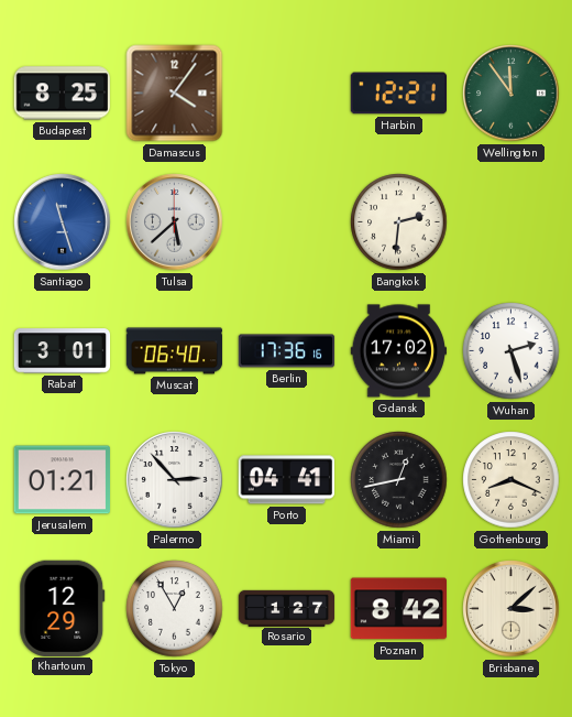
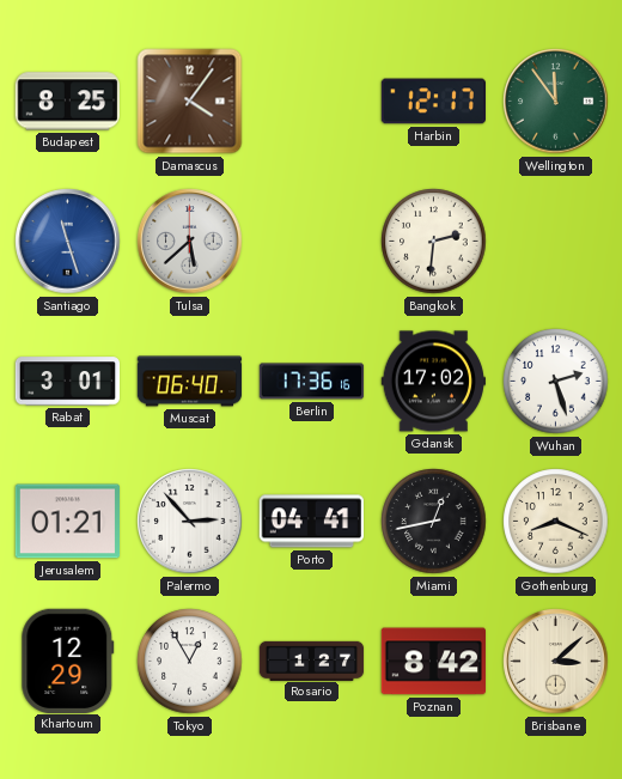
Harbin: 12:21 -> 12:17 (433, 102)
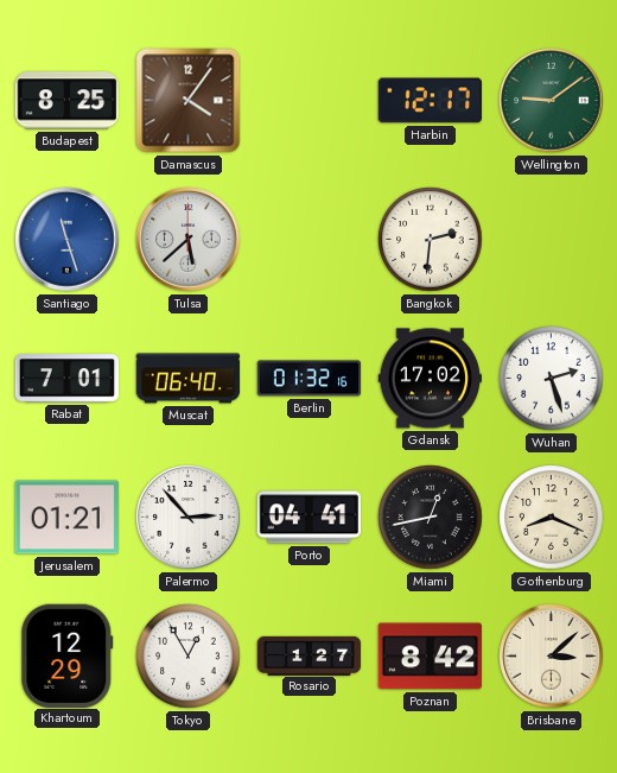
Wellington: 11:54 -> 9:09 (552, 101)
Rabat: 3:01 -> 7:01 (68, 379)
Berlin: 17:36 -> 01:32 (310, 379)
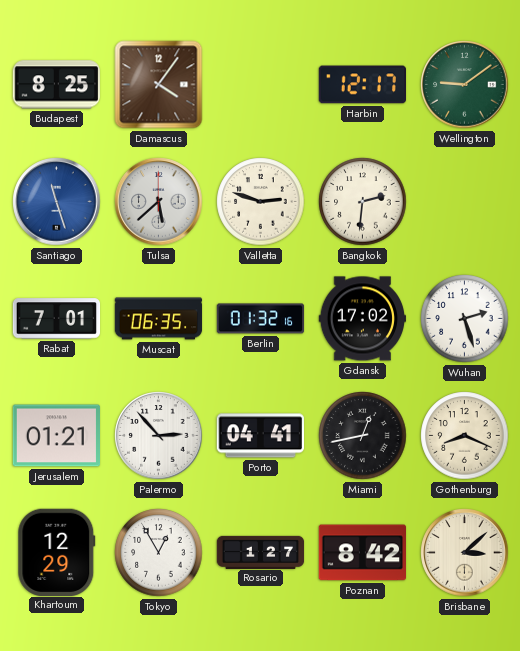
Valletta: none -> 2:48 (261, 202)
Muscat: 06:40 -> 06:35 (159, 319)
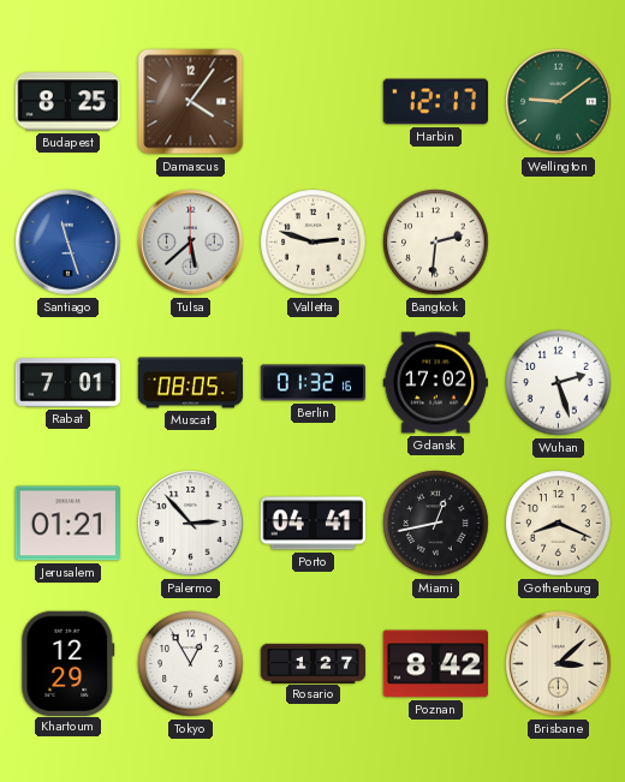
Muscat: 06:35 -> 08:05 (191, 383)
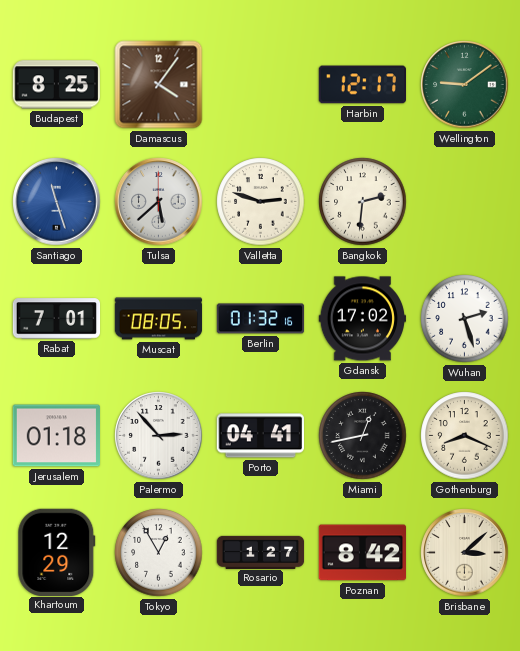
Jerusalem: 01:21 -> 01:18 (56, 436)
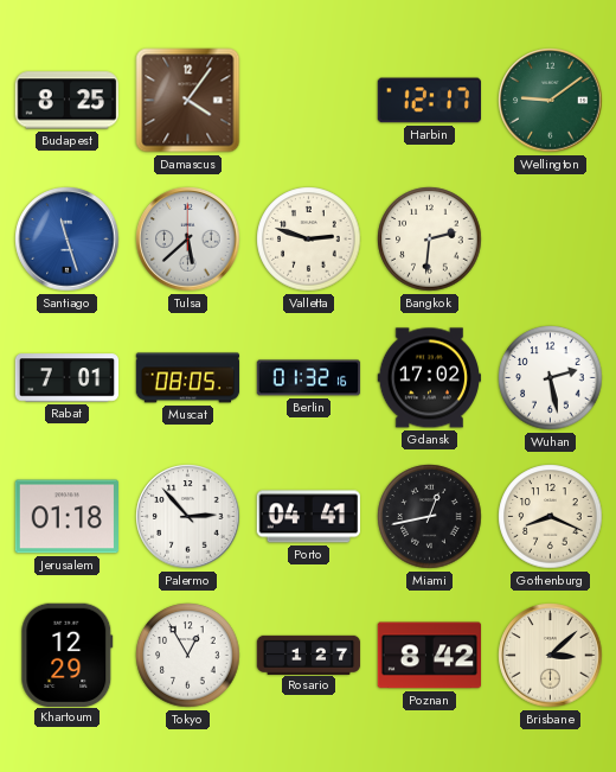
Wuhan: 2:27 -> 2:28 (551, 378)
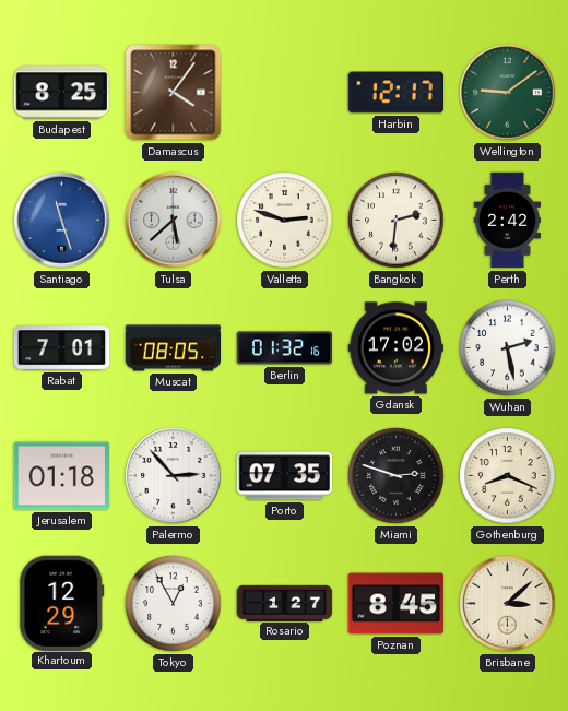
Perth: none -> 2:42 (507, 221)
Porto: 04:41 -> 07:35 (284, 476)
Miami: 12:43 -> 2:48 (397, 476)
Poznan: 8:42 -> 8:45 (395, 604)
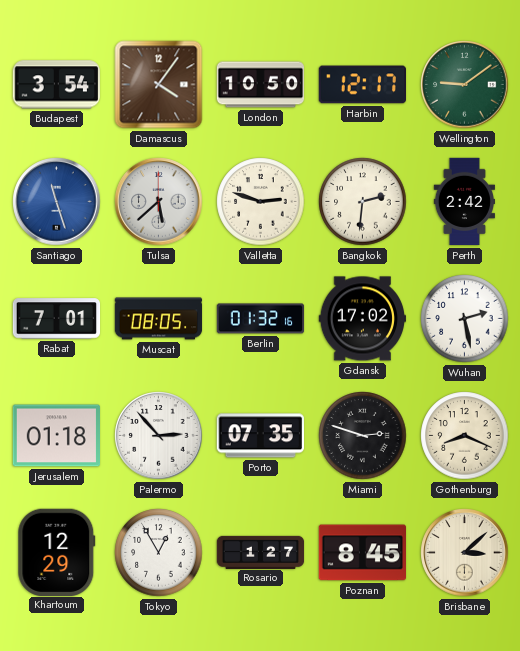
Budapest: 8:25 -> 3:54 (56, 85)
London: none -> 10:50 (261, 85)
